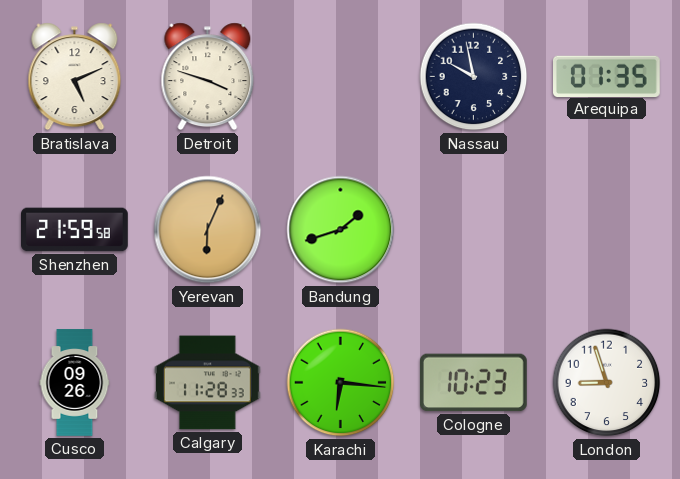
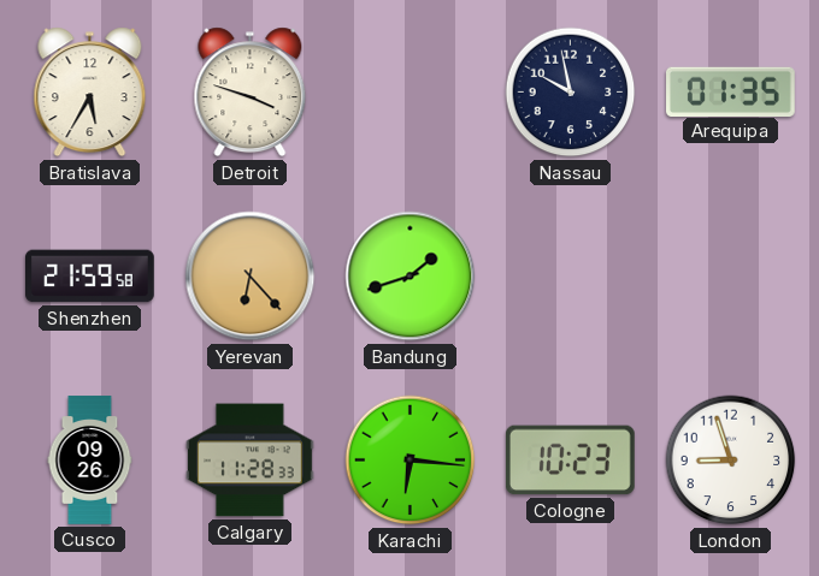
Bratislava: 5:11 -> 5:35 (90, 93)
Yerevan: 6:04 -> 6:23 (251, 277)
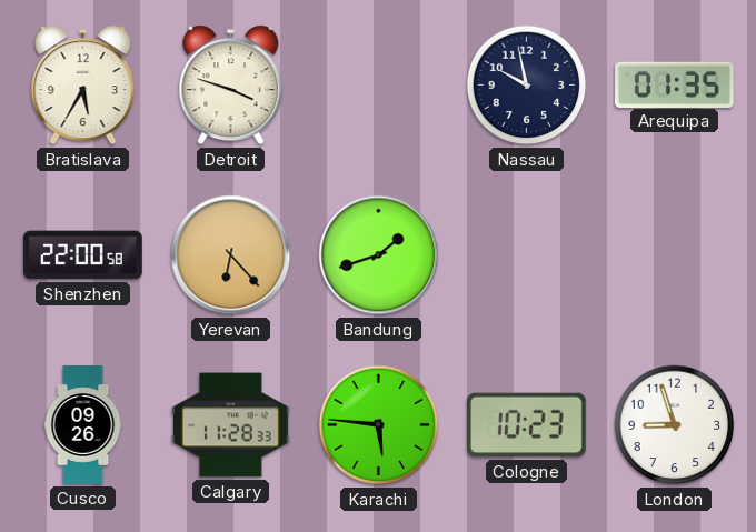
Shenzhen: 21:59 -> 22:00 (83, 255)
Karachi: 6:16 -> 5:46 (379, 425)
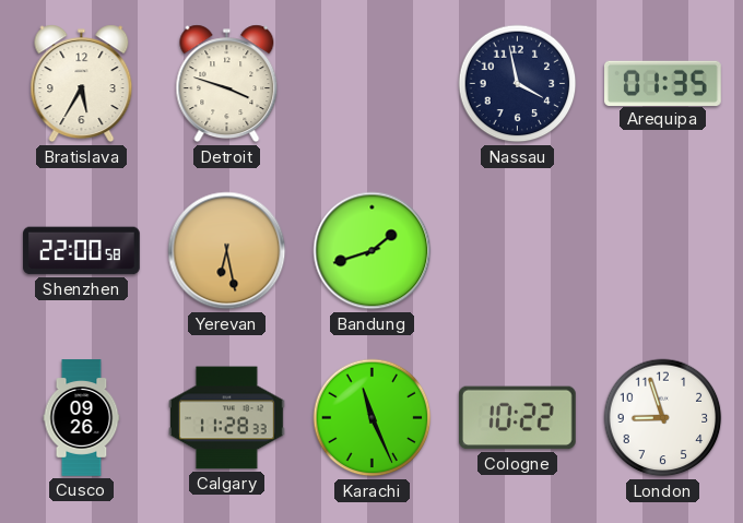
Nassau: 9:58 -> 3:58 (518, 84)
Yerevan: 6:23 -> 6:28 (227, 251)
Karachi: 5:46 -> 11:26 (373, 418)
Cologne: 10:23 -> 10:22 (517, 418)
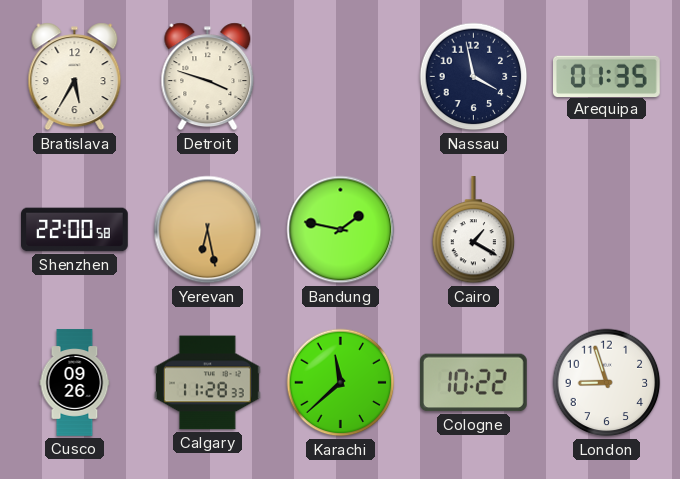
Bandung: 1:42 -> 1:47 (341, 230)
Cairo: none -> 1:20 (474, 231)
Karachi: 11:26 -> 11:38 (341, 383)
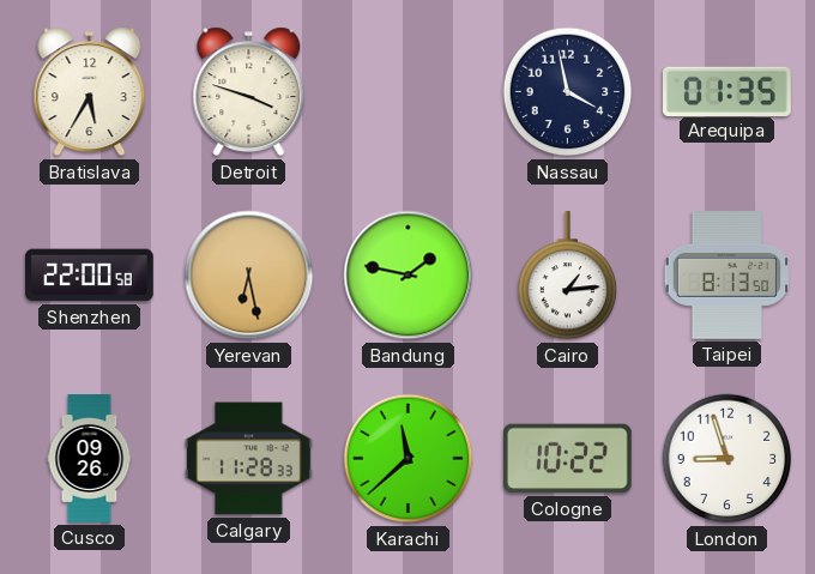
Cairo: 1:20 -> 1:14 (568, 277)
Taipei: none -> 8:13 (726, 276)
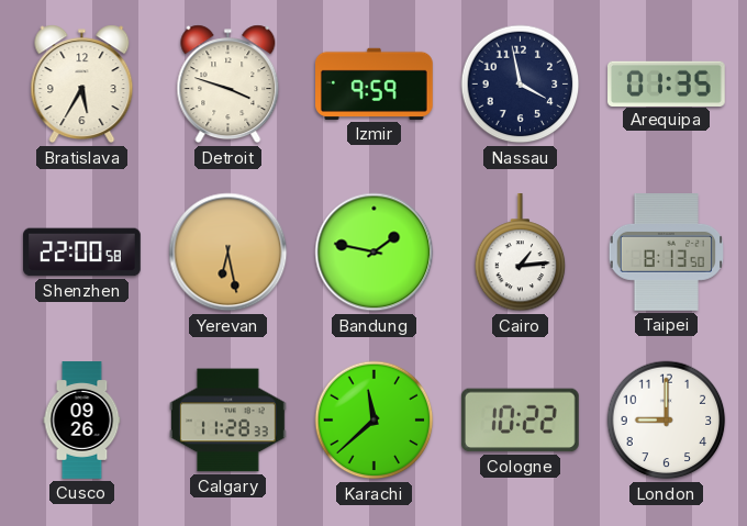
Izmir: none -> 9:59 (375, 83)
London: 8:57 -> 9:00 (667, 421)
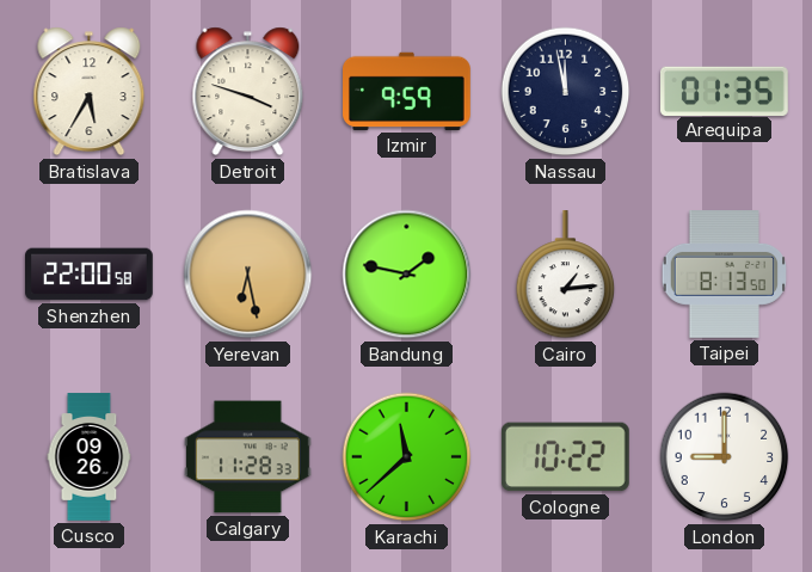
Nassau: 3:58 -> 11:58 (566, 92)
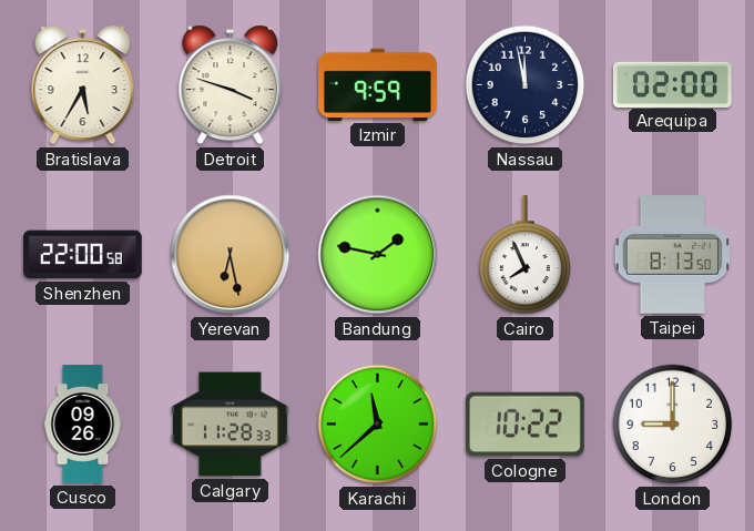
Arequipa: 01:35 -> 02:00 (673, 84)
Cairo: 1:14 -> 7:56 (526, 256)
